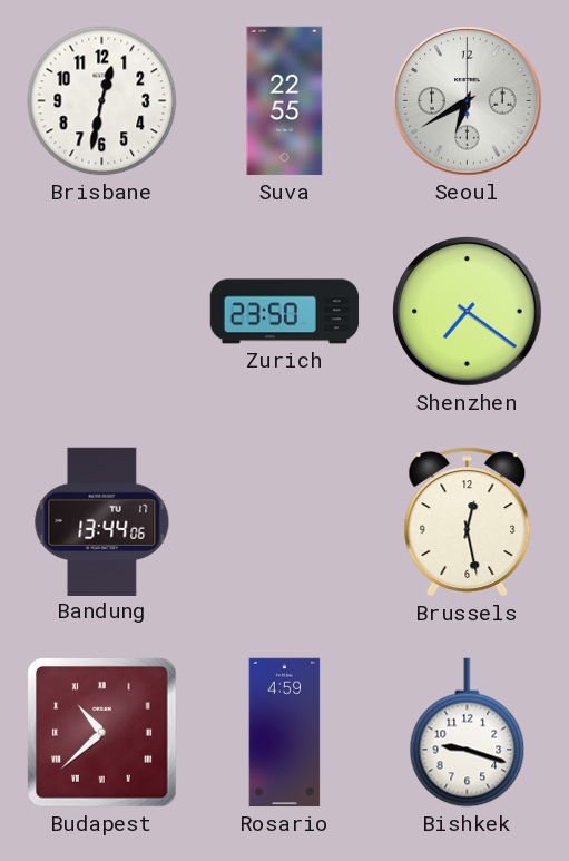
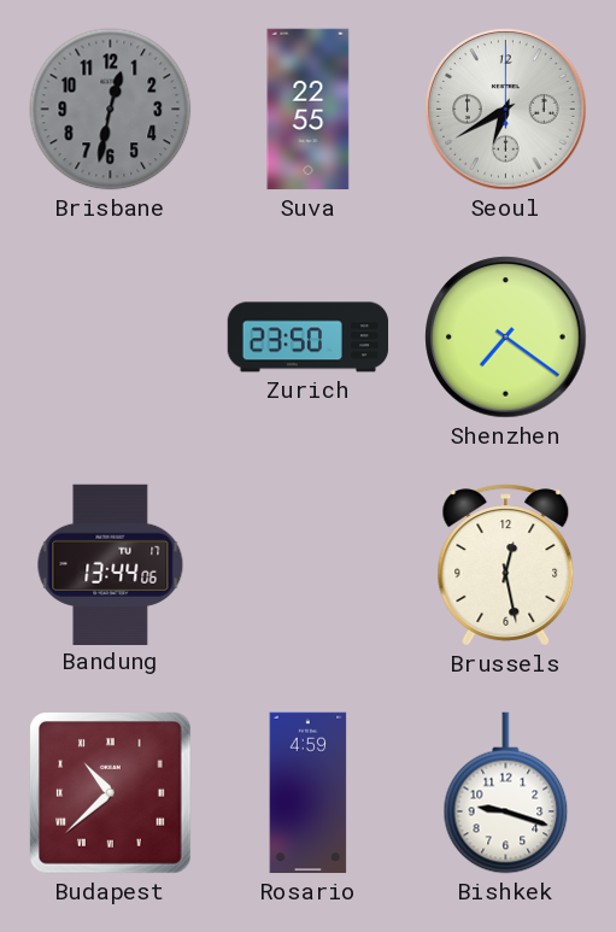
Brisbane dial: white -> grey (111, 110)
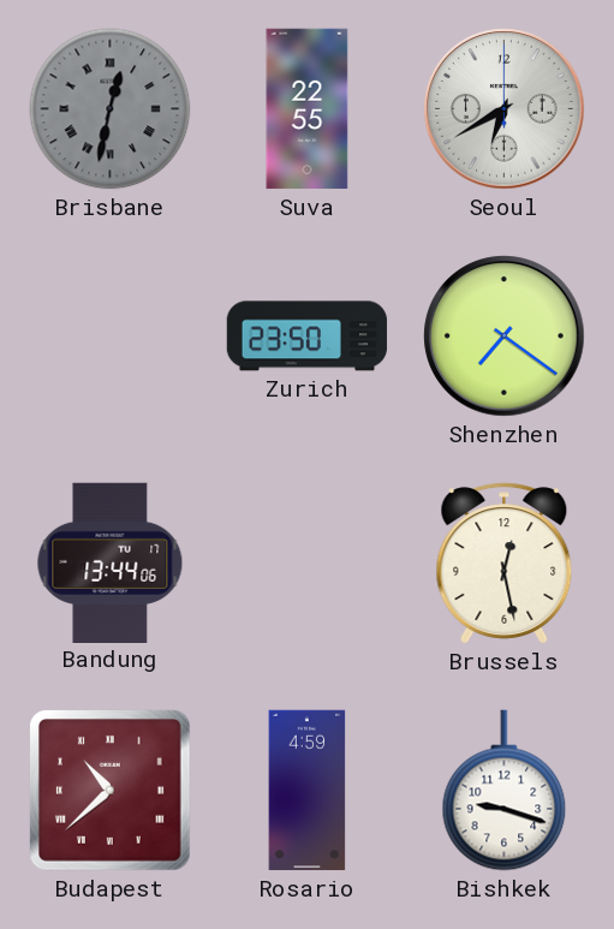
Brisbane numerals: Arabic -> Roman (111, 109)
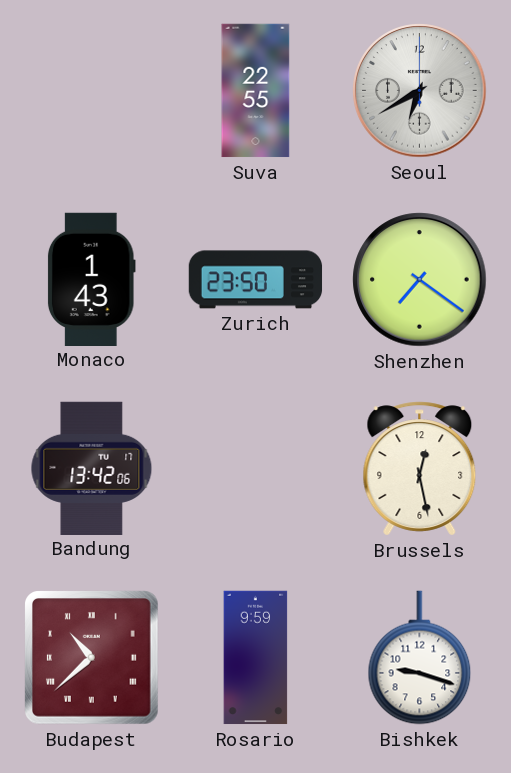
Brisbane: 12:32 -> none (111, 109)
Monaco: none -> 1:43 (91, 279)
Bandung: 13:44 -> 13:42 (92, 468)
Rosario: 4:59 -> 9:59 (256, 658)
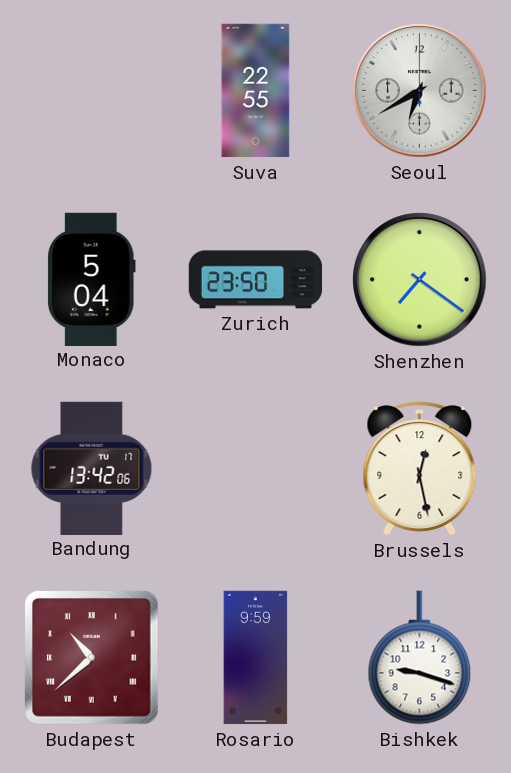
Monaco: 1:43 -> 5:04 (91, 279)
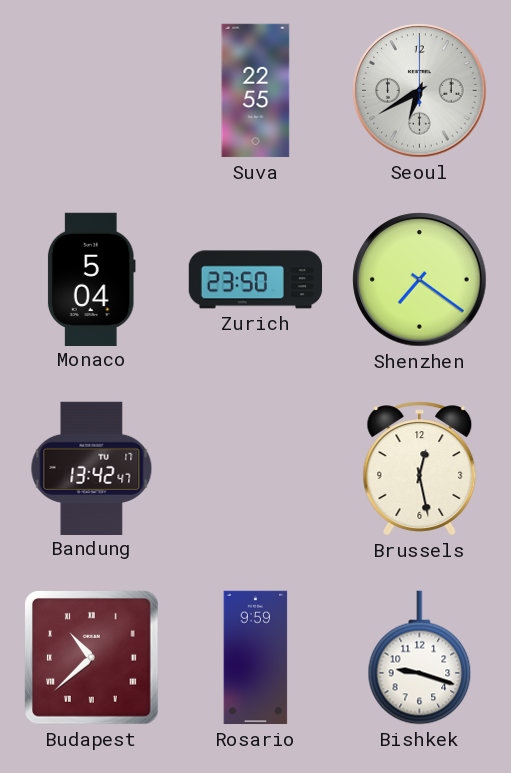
Bandung: 13:42:06 -> 13:42:47 (92, 468)
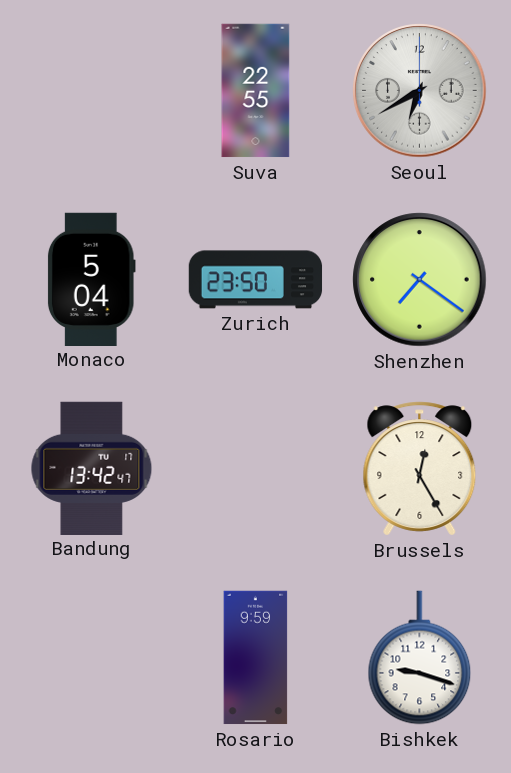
Brussels: 12:28 -> 12:25 (420, 469)
Budapest: 10:38 -> none (92, 658)
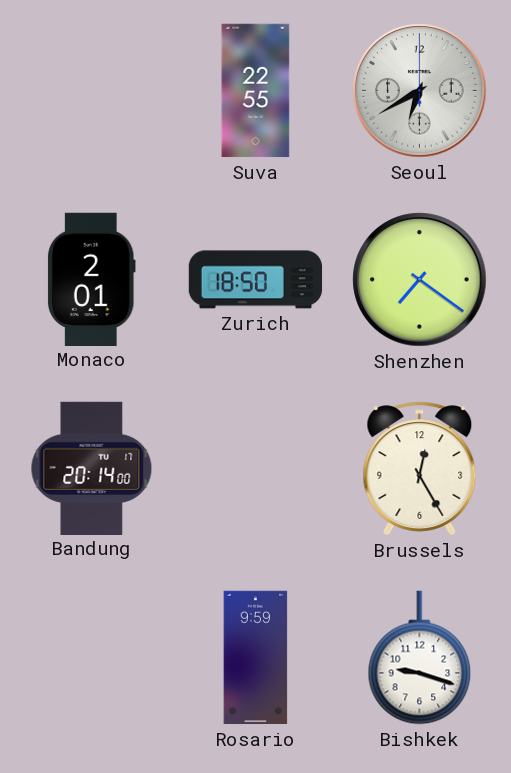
Monaco: 5:04 -> 2:01 (91, 279)
Zurich: 23:50 -> 18:50 (256, 280)
Bandung: 13:42 -> 20:14 (92, 468)
